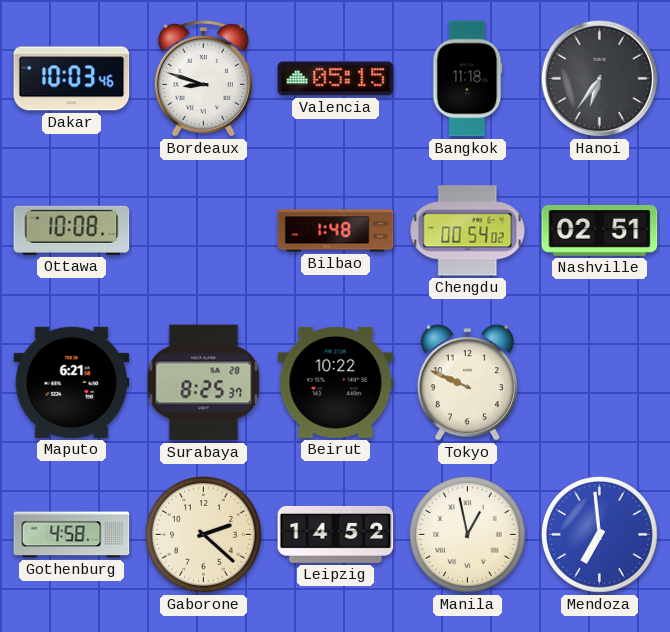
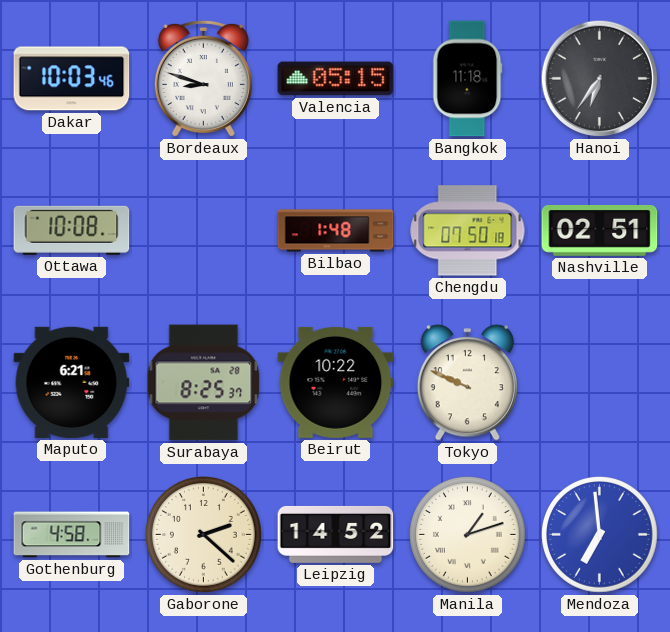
Chengdu: 00:54 -> 07:50 (468, 231)
Manila: 12:58 -> 1:12 (468, 535)
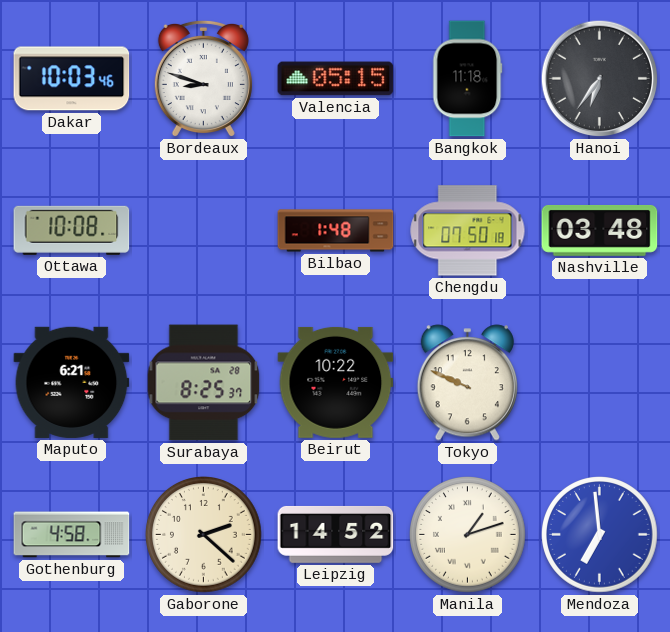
Nashville: 02:51 -> 03:48 (600, 230)
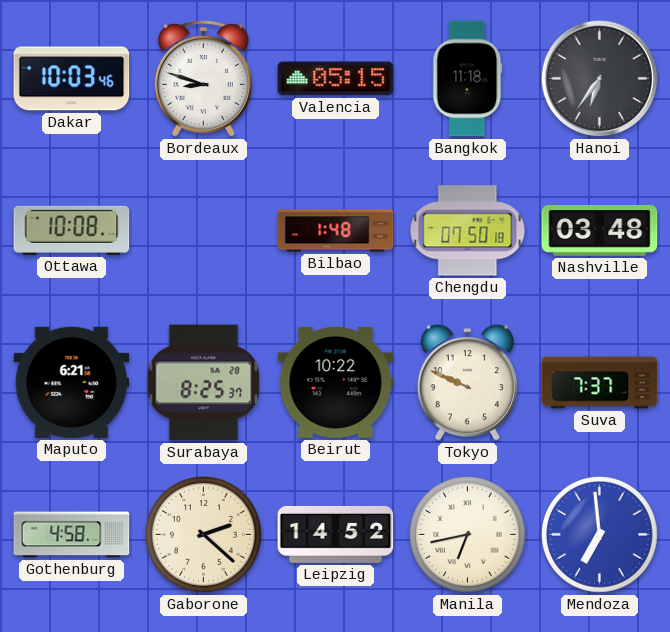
Suva: none -> 7:37 (600, 383)
Manila: 1:12 -> 6:43 (468, 535)
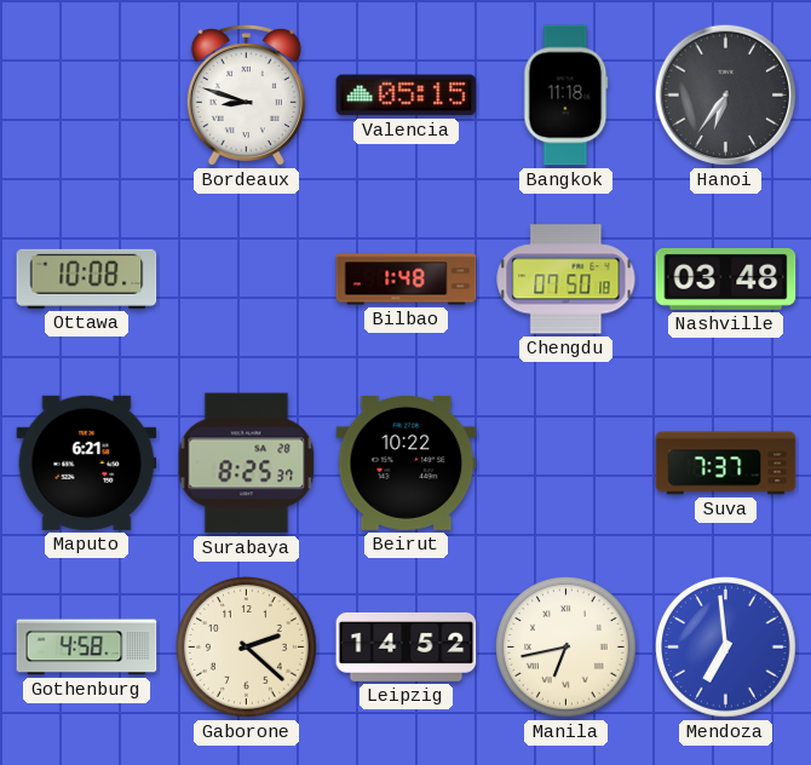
Dakar: 10:03 -> none (72, 79)
Tokyo: 9:49 -> none (467, 383)
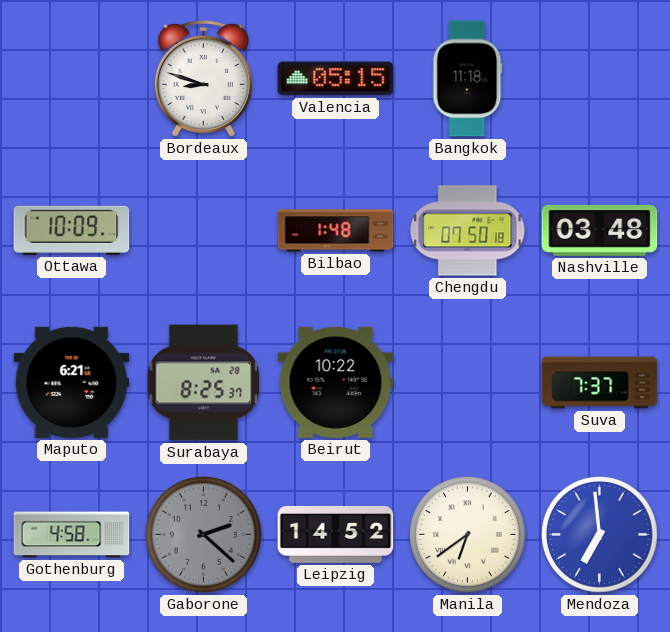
Hanoi: 6:36 -> none (726, 96)
Ottawa: 10:08 -> 10:09 (72, 230)
Gaborone dial: cream -> grey (204, 535)
Manila: 6:43 -> 6:39 (468, 535)
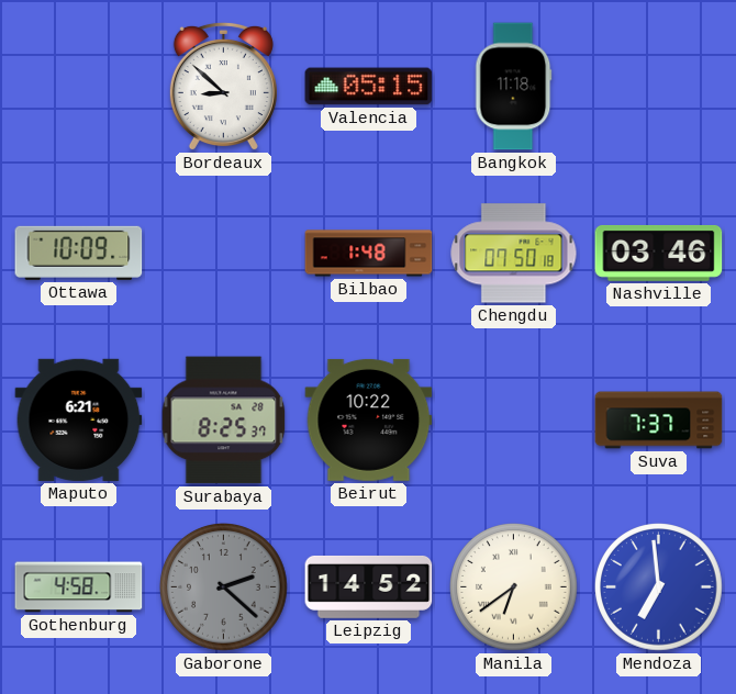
Bordeaux: 8:48 -> 8:52 (223, 87)
Nashville: 03:48 -> 03:46 (659, 253)
